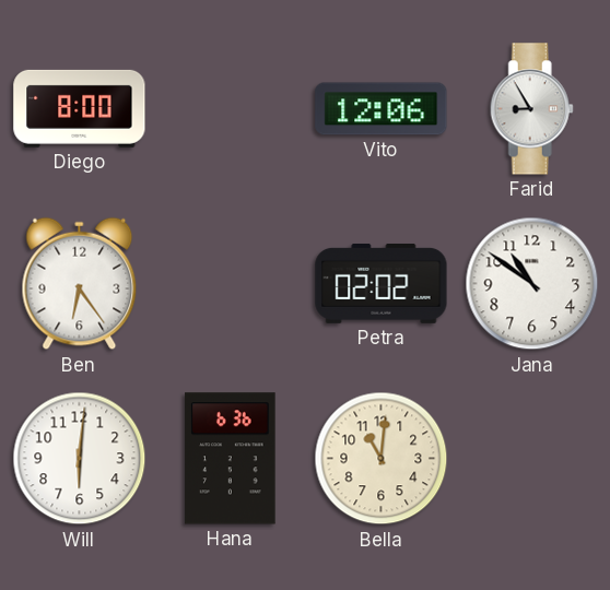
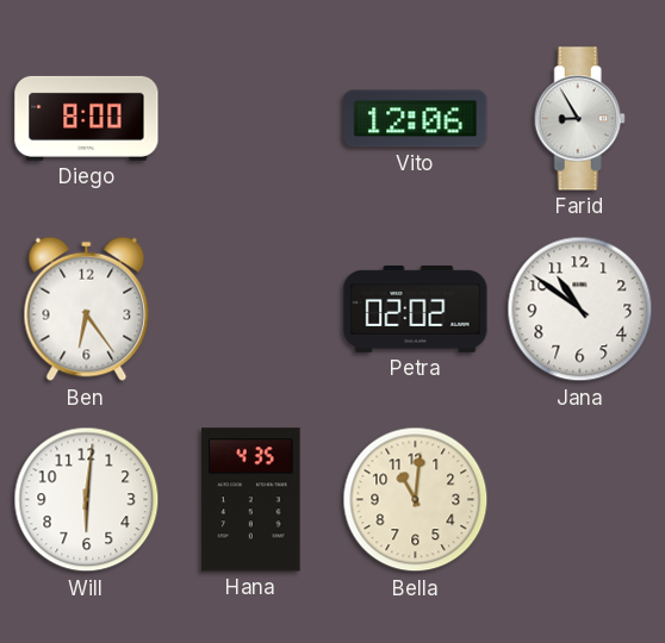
Hana: 6:36 -> 4:35 (251, 500)
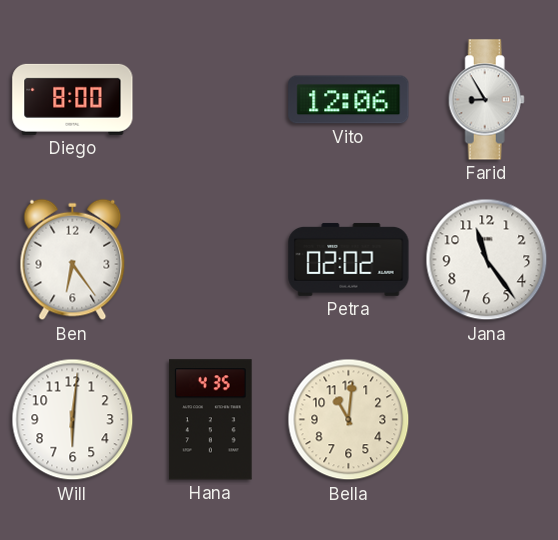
Jana: 10:51 -> 11:24 (487, 260)
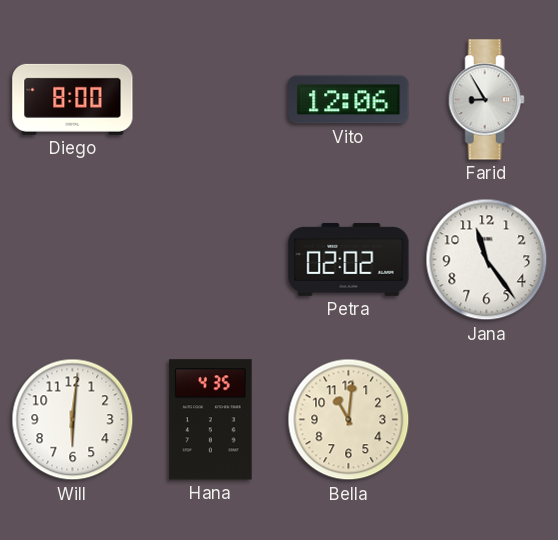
Ben: 6:24 -> none (73, 260)
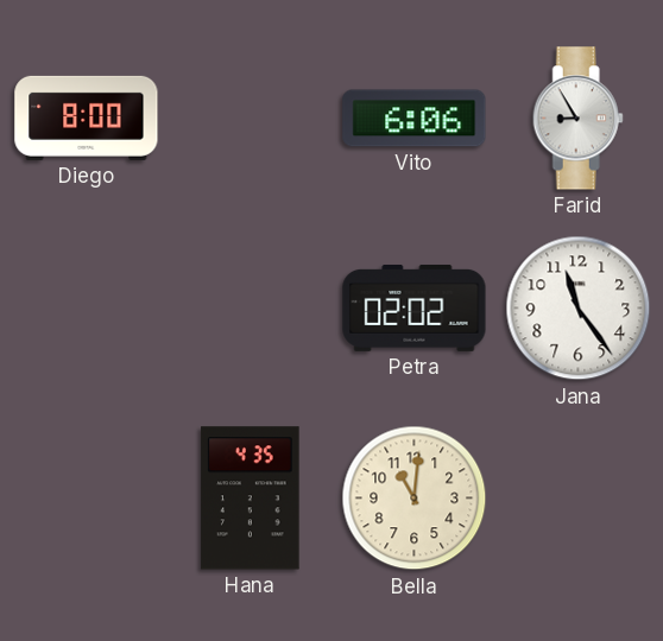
Vito: 12:06 -> 6:06 (415, 119)
Will: 6:01 -> none (73, 420)
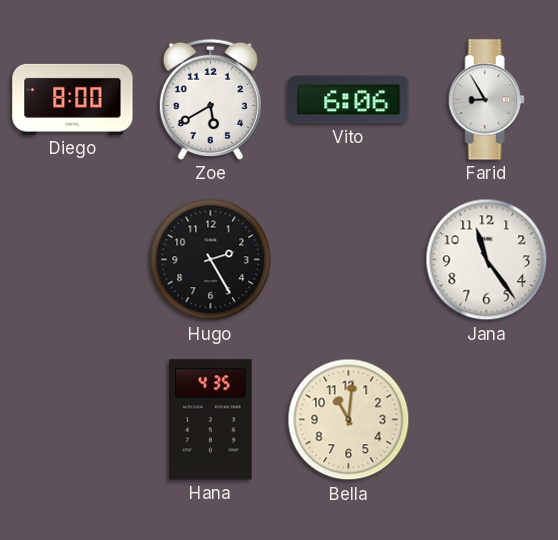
Zoe: none -> 5:40 (210, 99)
Hugo: none -> 2:25 (211, 260)
Petra: 02:02 -> none (415, 309)
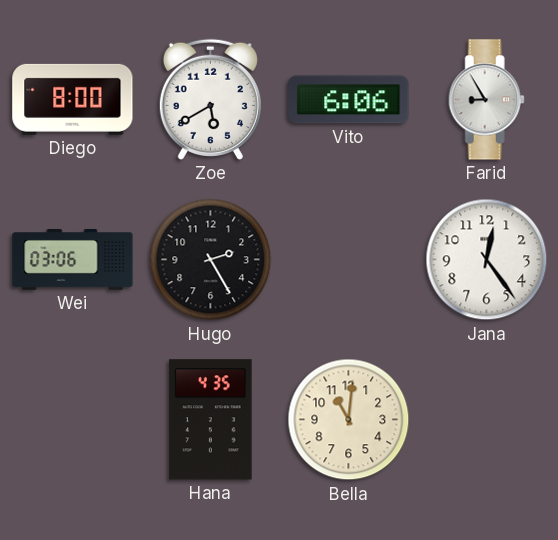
Wei: none -> 03:06 (73, 260)
Jana: 11:24 -> 12:24 (487, 260)
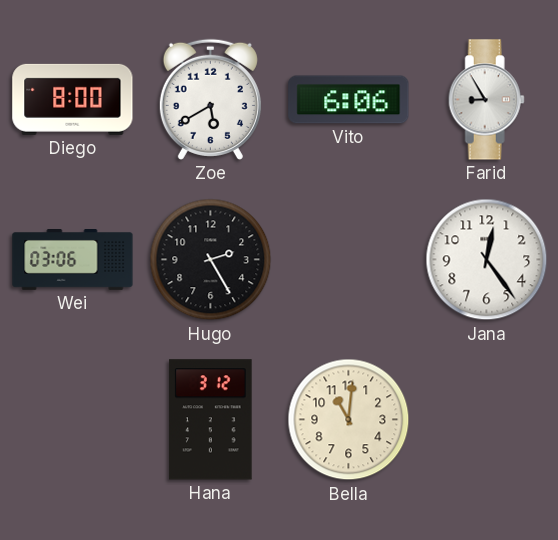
Hana: 4:35 -> 3:12 (211, 420)
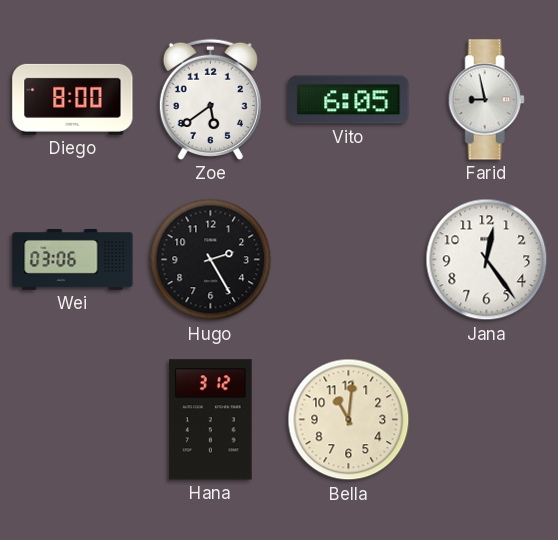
Zoe: 5:40 -> 5:39 (210, 99)
Vito: 6:06 -> 6:05 (349, 100)
Farid: 8:55 -> 8:58 (486, 100)
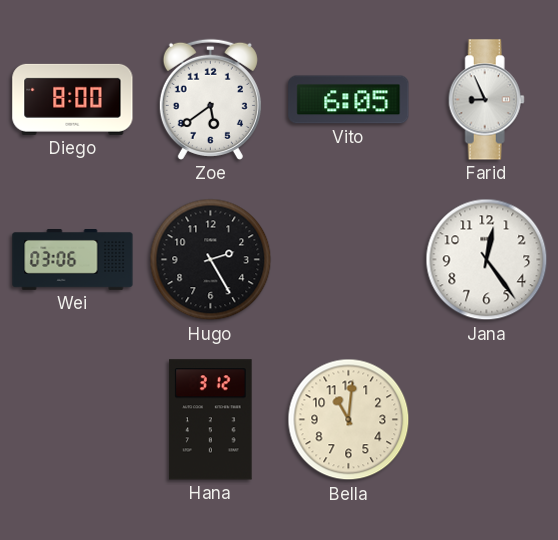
Farid: 8:58 -> 8:56 (486, 100)
